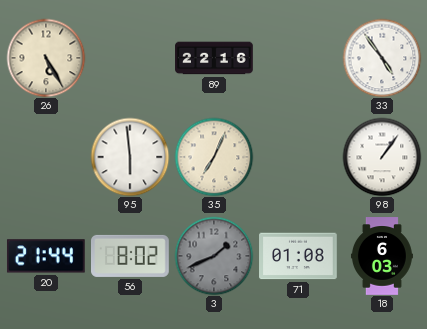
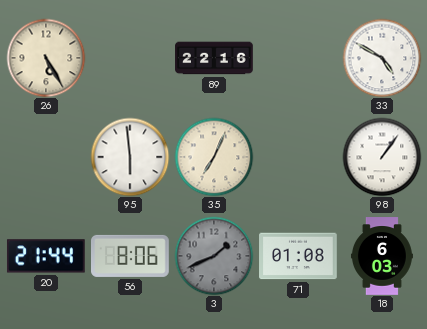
33: 4:54 -> 4:50 (382, 58)
56: 8:02 -> 8:06 (131, 256)
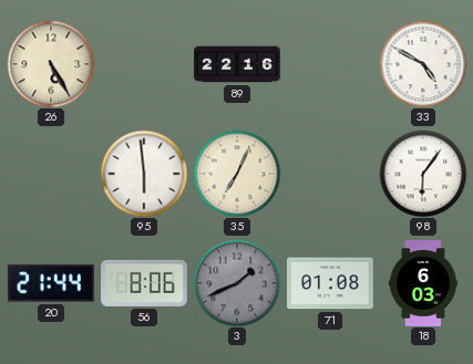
98: 1:06 -> 6:06 (423, 174)
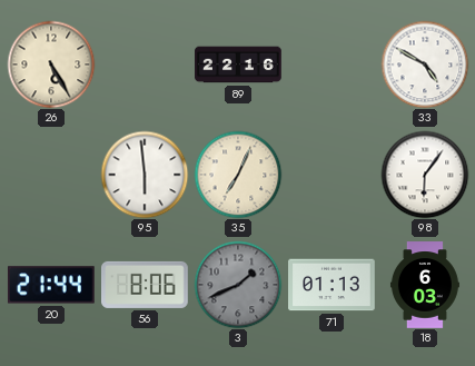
71: 01:08 -> 01:13 (331, 285)
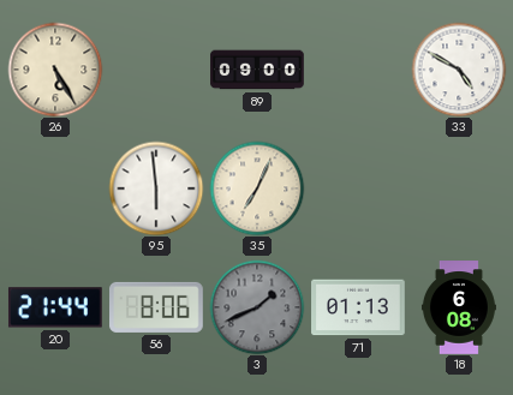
89: 22:16 -> 09:00 (257, 70)
98: 6:06 -> none (425, 175)
18: 6:03 -> 6:08 (459, 307)
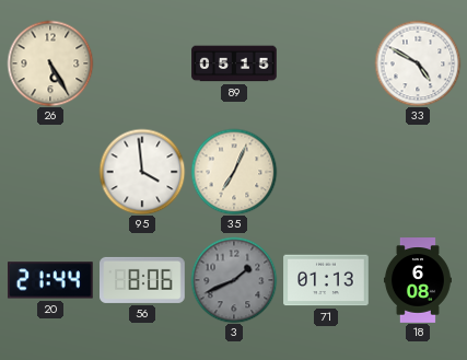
89: 09:00 -> 05:15 (234, 63)
95: 5:59 -> 3:59 (142, 172)
